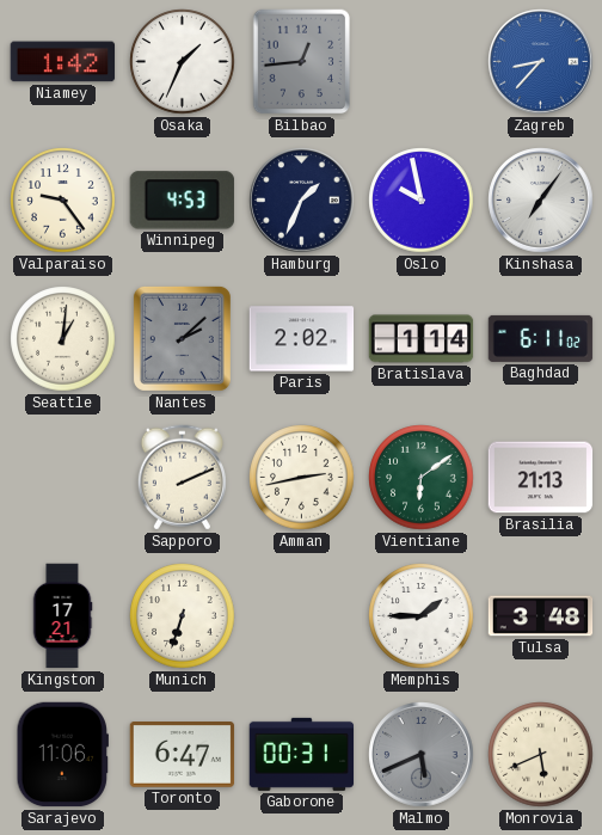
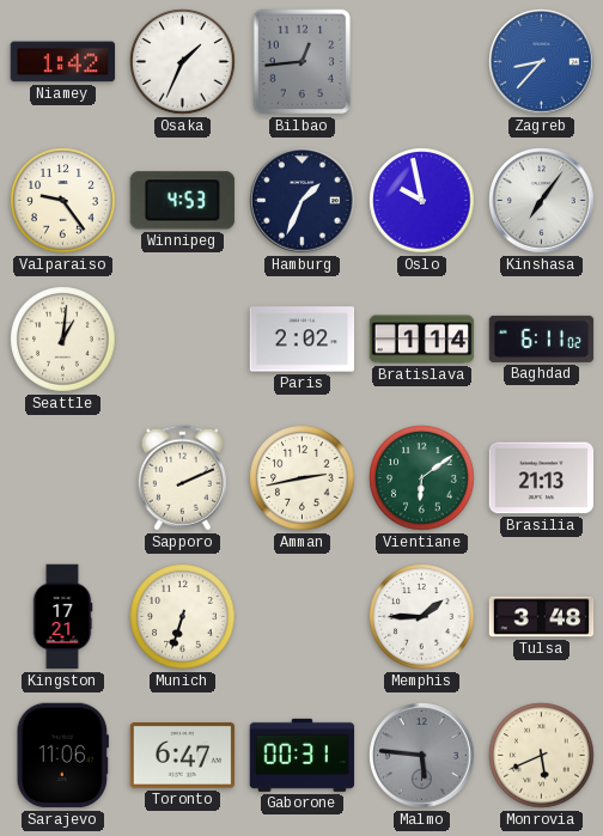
Nantes: 2:08 -> none (182, 338)
Malmo: 5:41 -> 5:46 (422, 756)
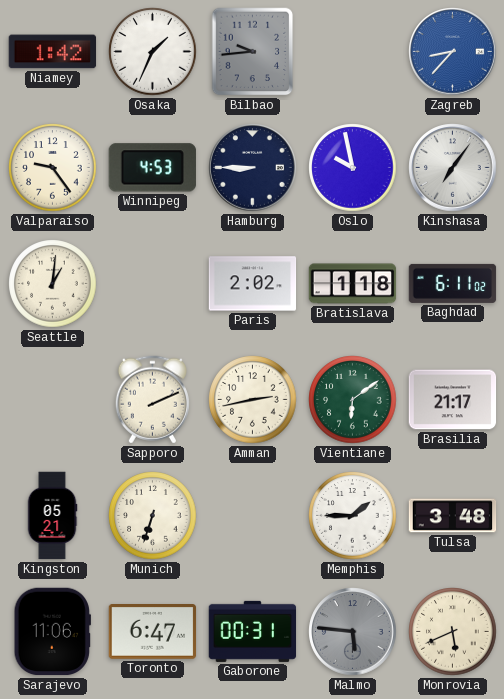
Bilbao: 12:44 -> 9:44 (253, 52)
Hamburg: 1:34 -> 8:45 (253, 168)
Bratislava: 1:14 -> 1:18 (353, 284)
Brasilia: 21:13 -> 21:17 (453, 400)
Kingston: 17:21 -> 05:21 (52, 516)
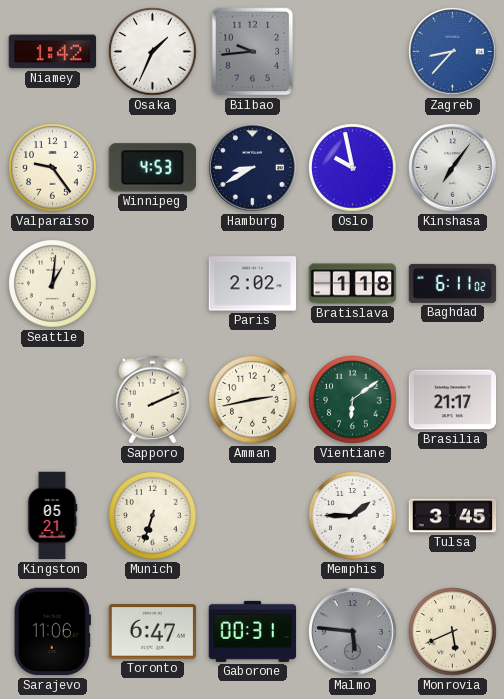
Hamburg: 8:45 -> 8:40 (253, 168)
Tulsa: 3:48 -> 3:45 (453, 516)
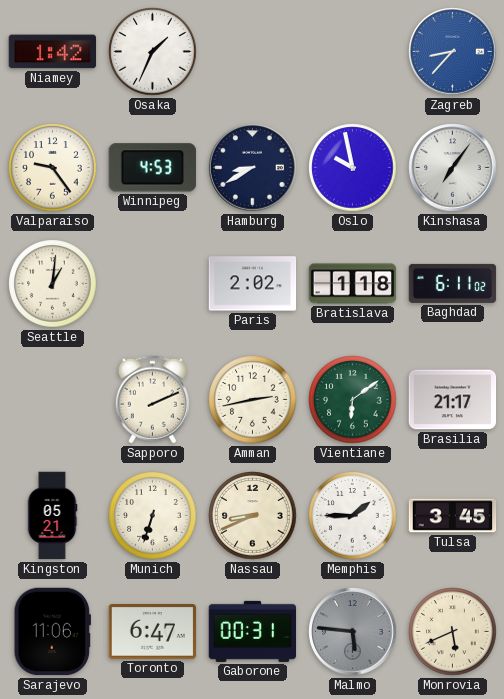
Bilbao: 9:44 -> none (253, 52)
Nassau: none -> 8:41 (253, 516)
